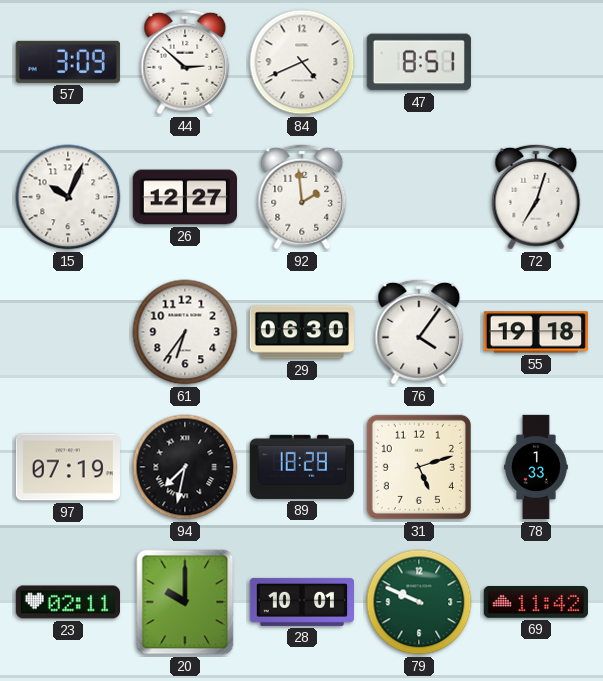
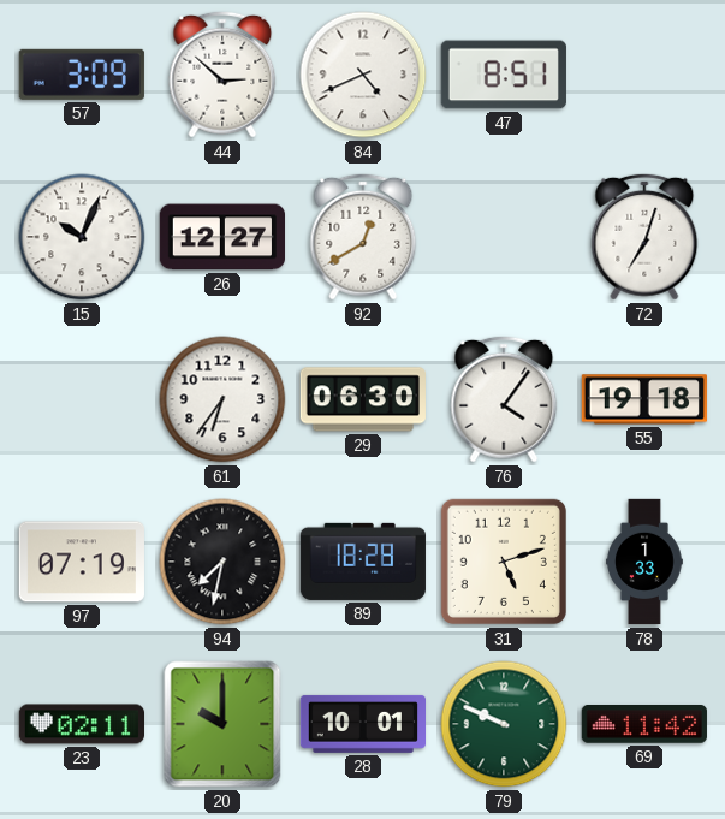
92: 1:59 -> 12:40 (363, 237)
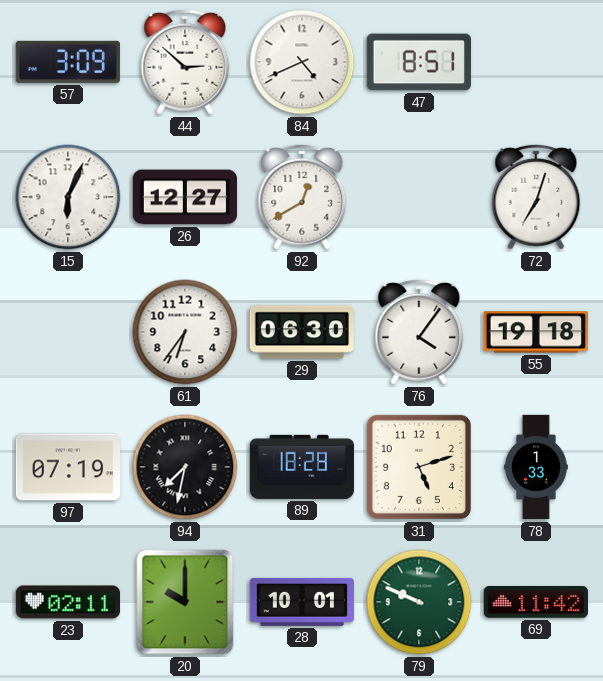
15: 10:04 -> 6:04 (68, 197)
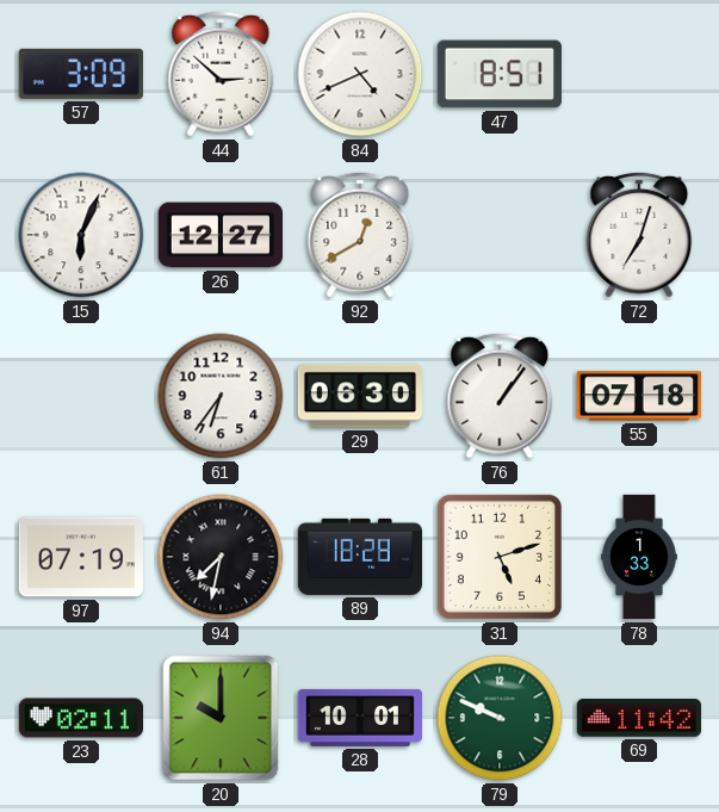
76: 4:06 -> 1:06 (500, 396)
55: 19:18 -> 07:18 (639, 396)
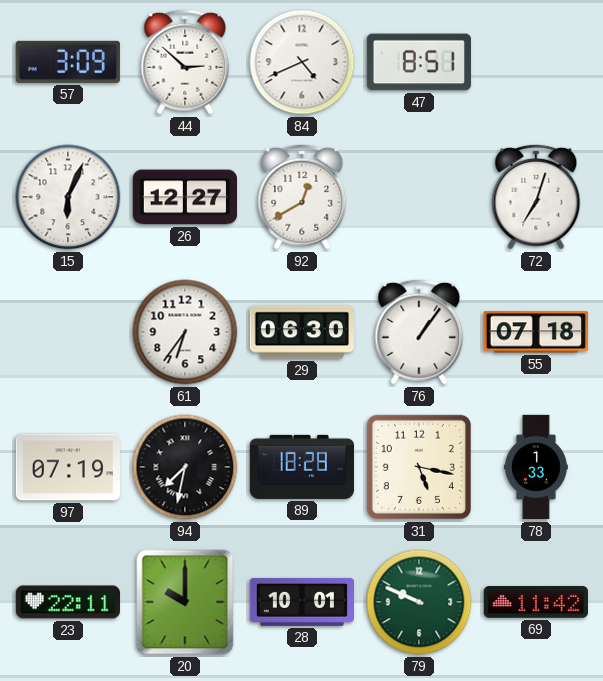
31: 5:12 -> 5:17 (419, 467)
23: 02:11 -> 22:11 (67, 602)
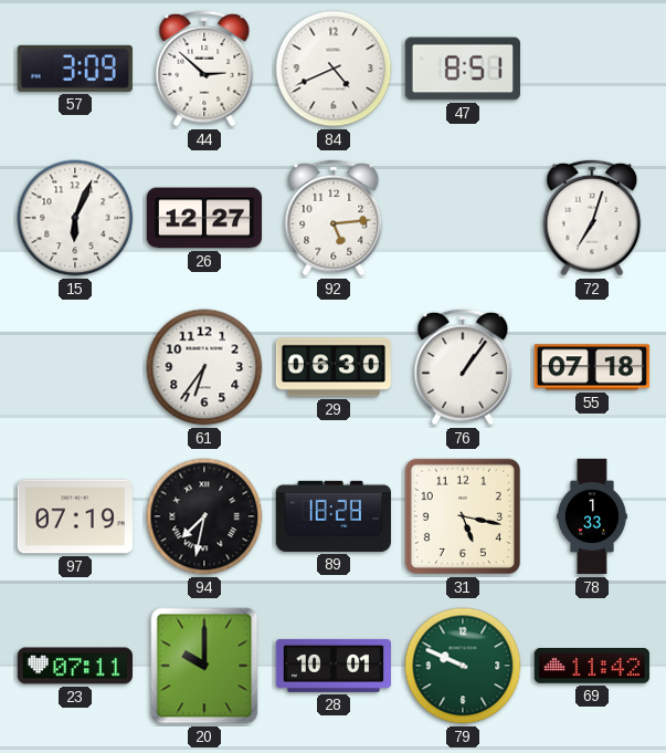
92: 12:40 -> 5:14 (334, 218)
23: 22:11 -> 07:11 (74, 666)
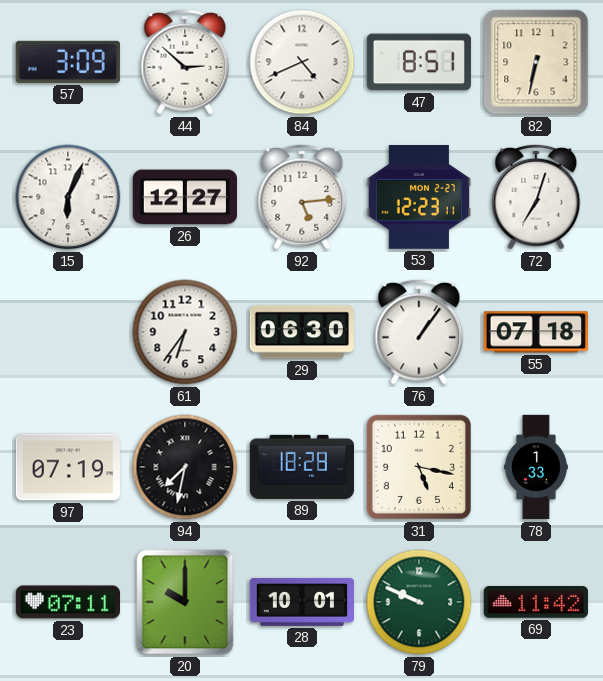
82: none -> 6:32 (536, 62)
53: none -> 12:23 (419, 197)
